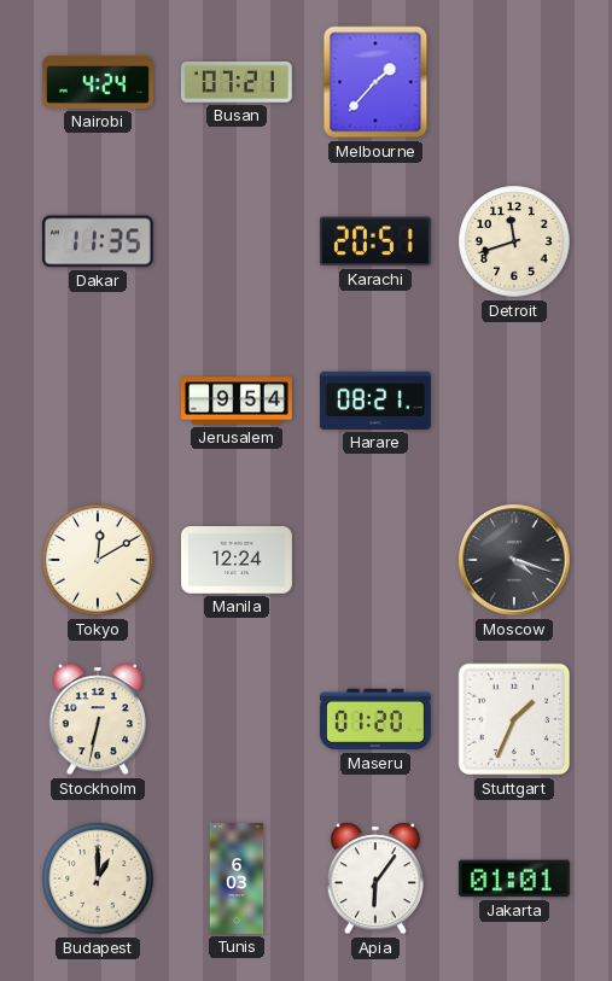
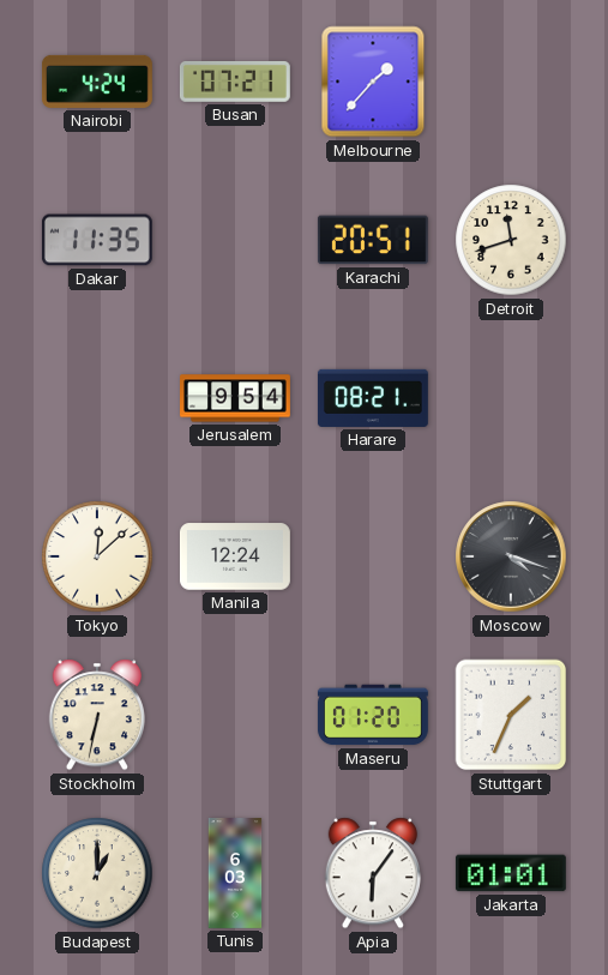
Tokyo: 12:10 -> 12:08 (97, 556)
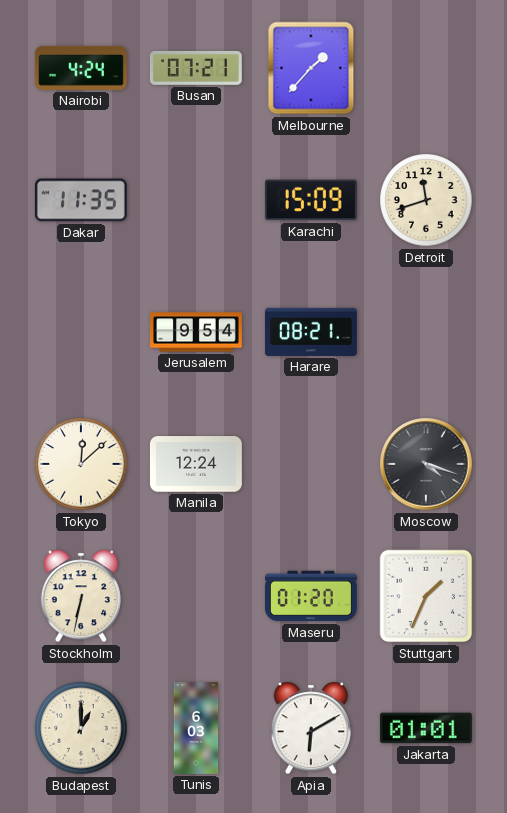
Karachi: 20:51 -> 15:09 (311, 200)
Apia: 6:06 -> 6:10 (311, 728)
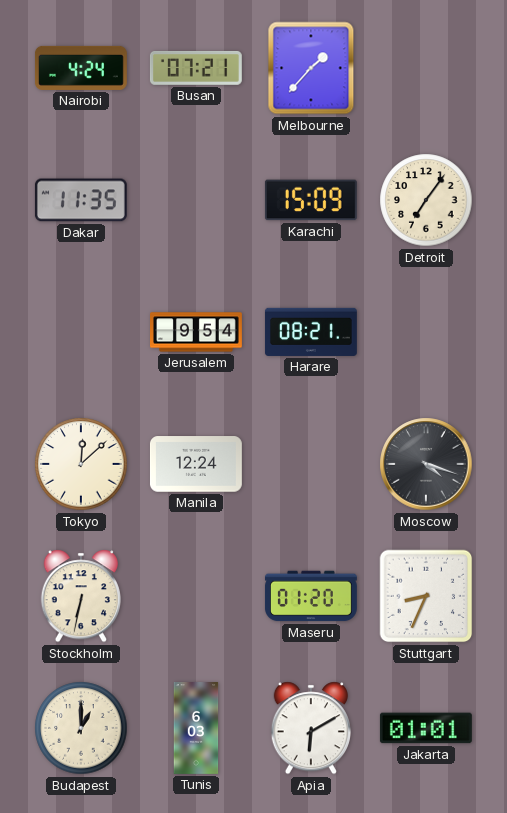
Detroit: 11:42 -> 7:06 (426, 200)
Stuttgart: 1:34 -> 8:34 (426, 596)
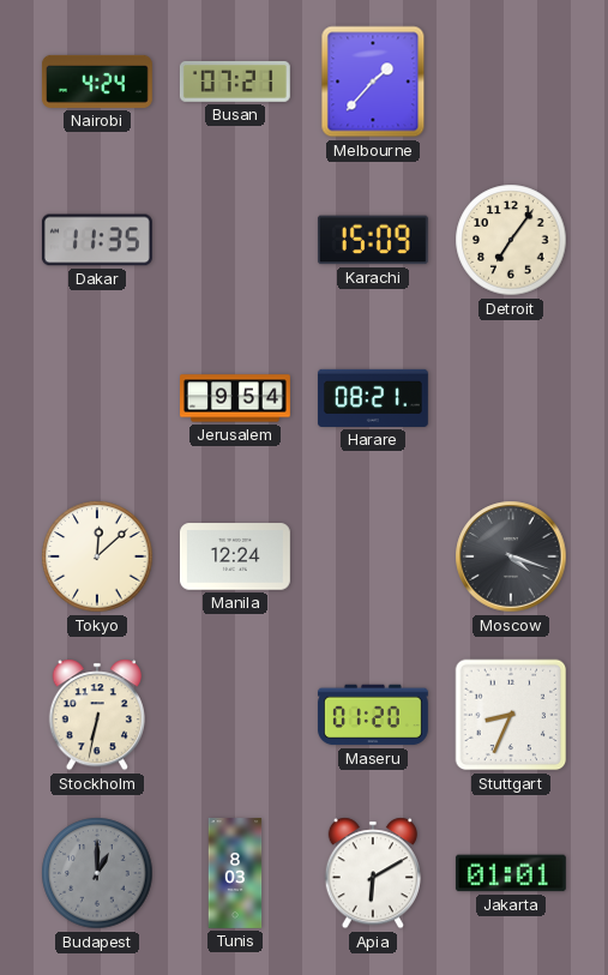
Budapest dial: cream -> grey (97, 873)
Tunis: 6:03 -> 8:03 (235, 874)
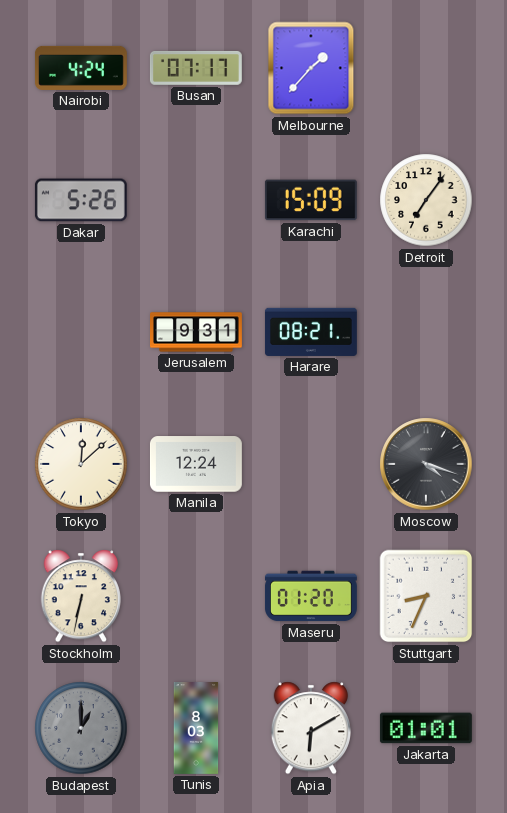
Busan: 07:21 -> 07:17 (196, 68)
Dakar: 11:35 -> 5:26 (81, 200)
Jerusalem: 9:54 -> 9:31 (197, 332)
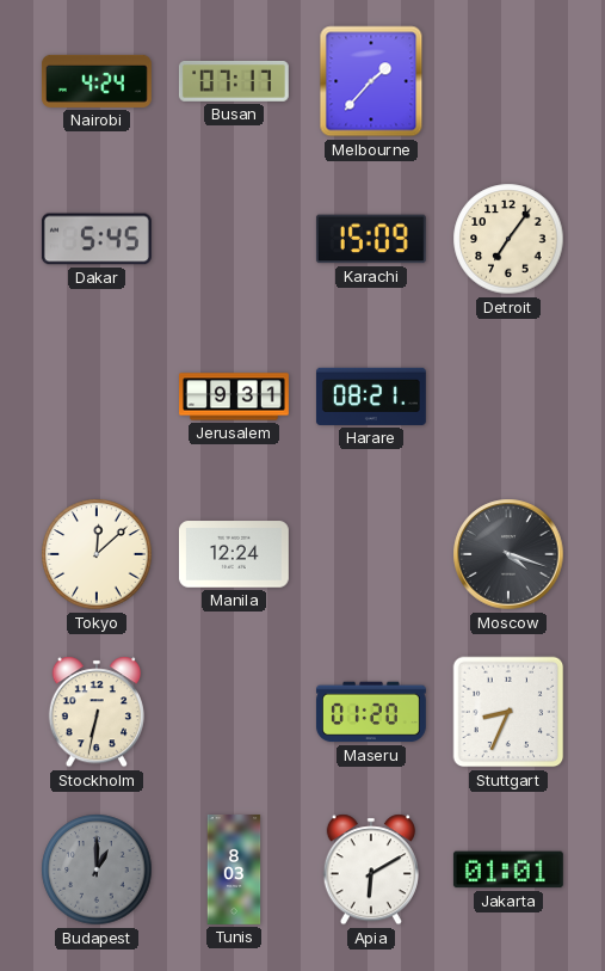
Dakar: 5:26 -> 5:45 (97, 239)
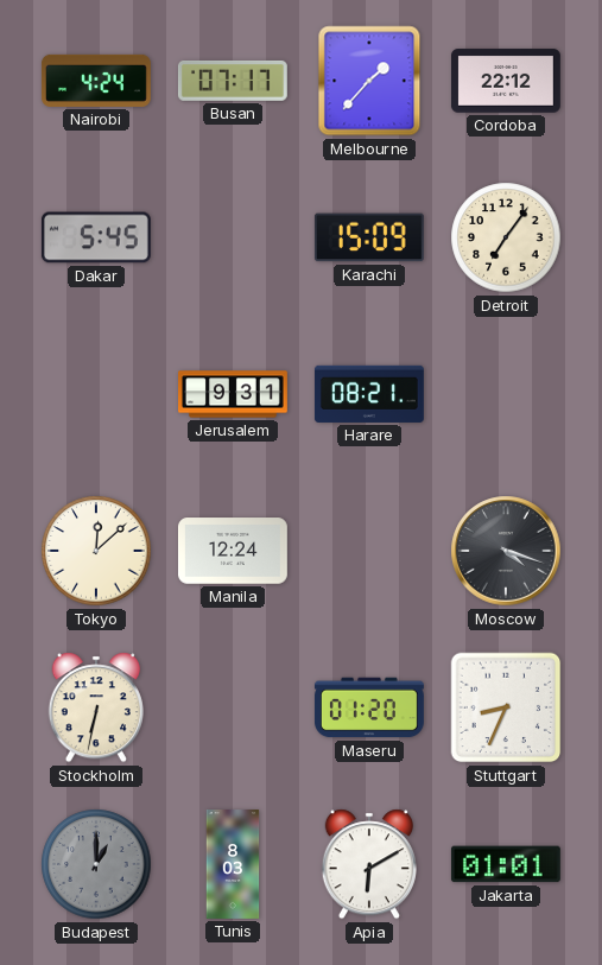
Cordoba: none -> 22:12 (506, 81)
